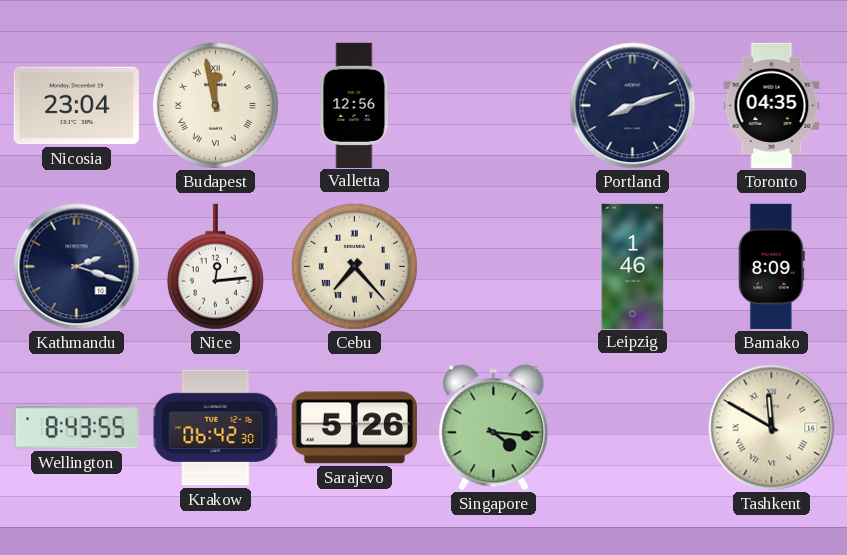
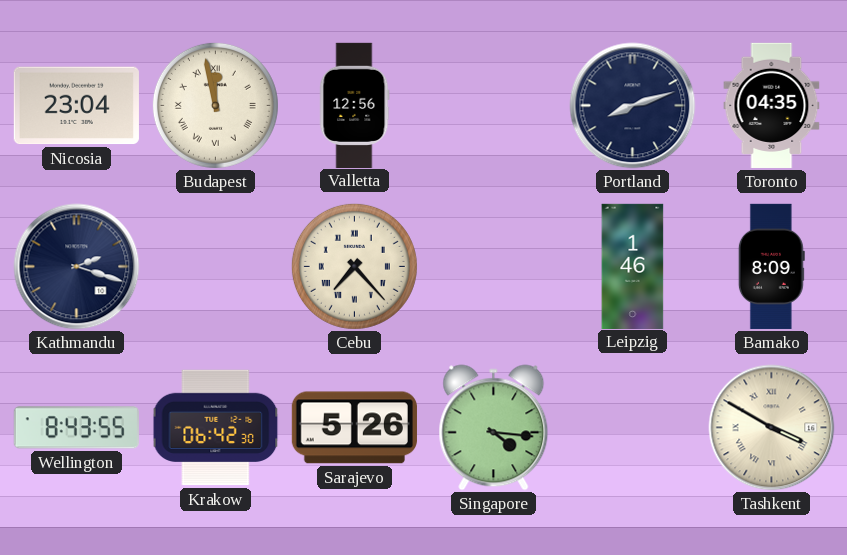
Nice: 12:14 -> none (215, 267)
Tashkent: 11:50 -> 3:50 (772, 428)
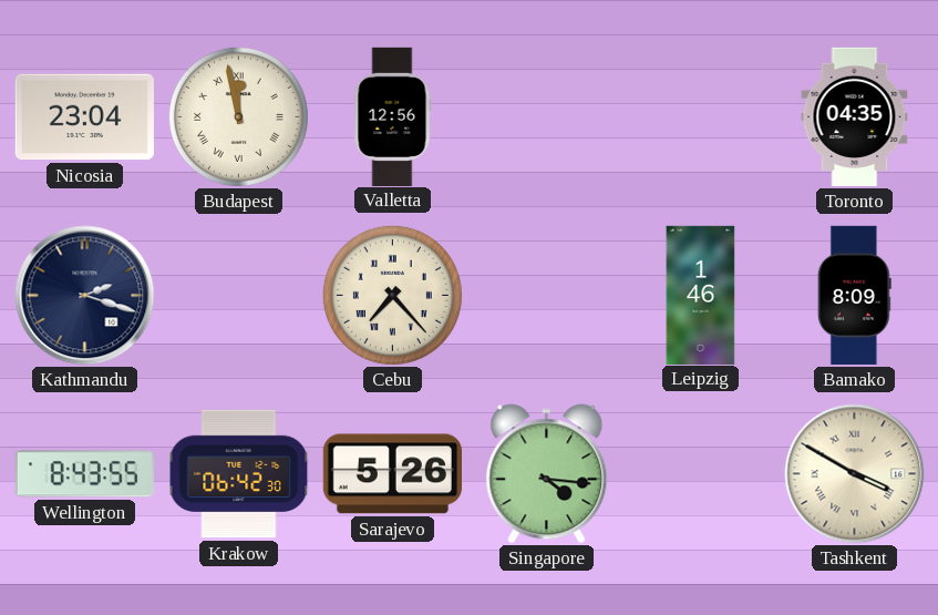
Portland: 8:12 -> none (633, 106)
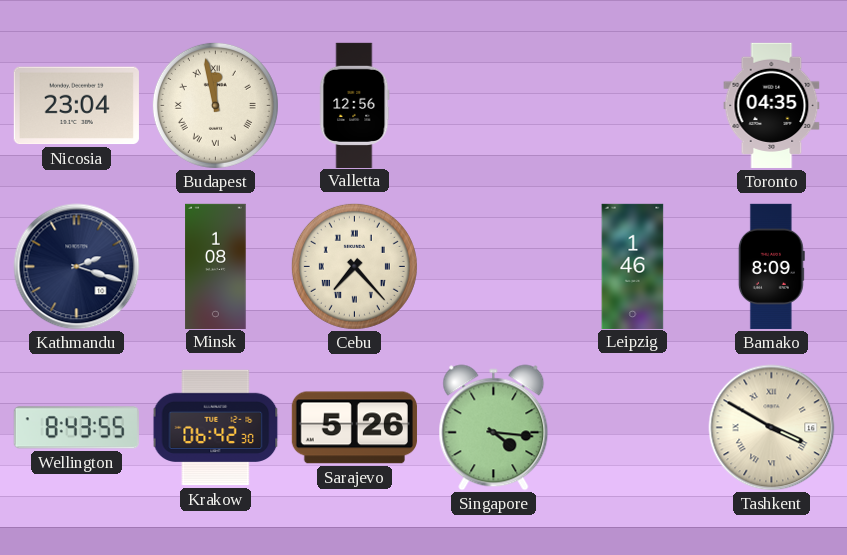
Minsk: none -> 1:08 (216, 266)
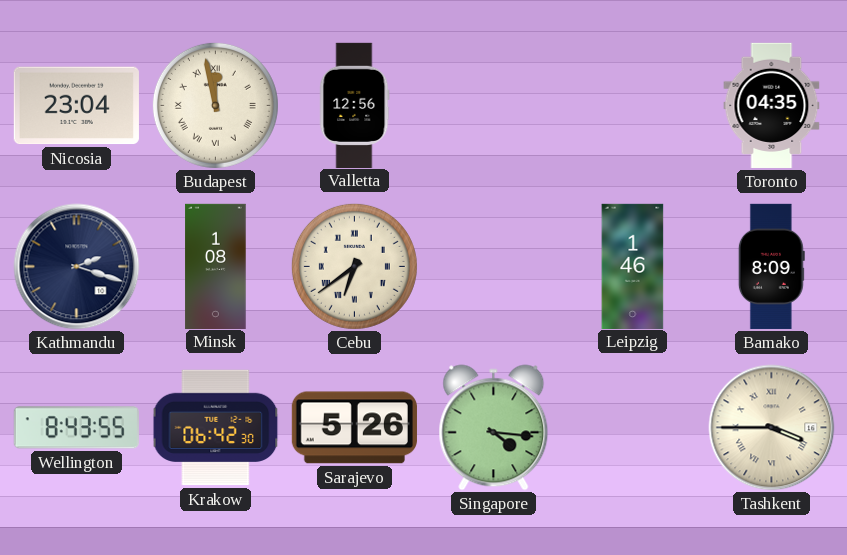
Cebu: 7:23 -> 6:39 (354, 266)
Tashkent: 3:50 -> 3:45 (772, 428)
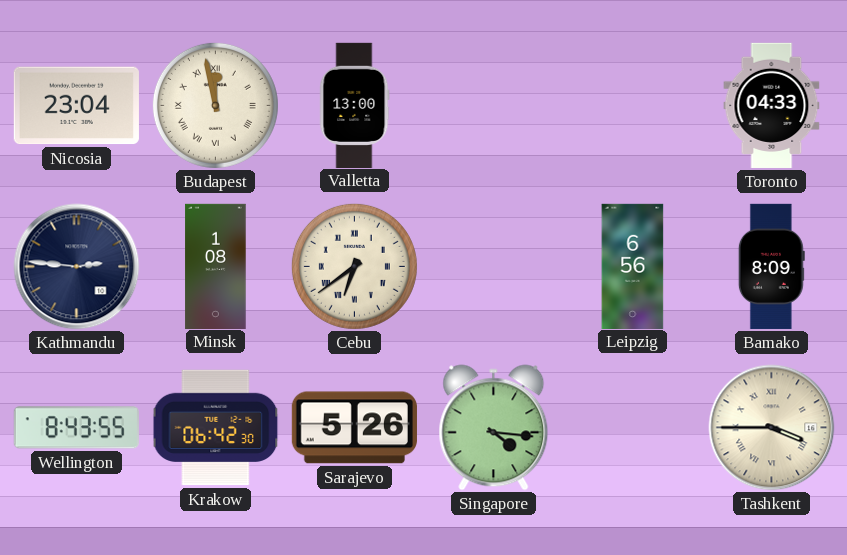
Valletta: 12:56 -> 13:00 (355, 105)
Toronto: 04:35 -> 04:33 (772, 105)
Kathmandu: 2:18 -> 2:46 (77, 267)
Leipzig: 1:46 -> 6:56 (633, 266)
